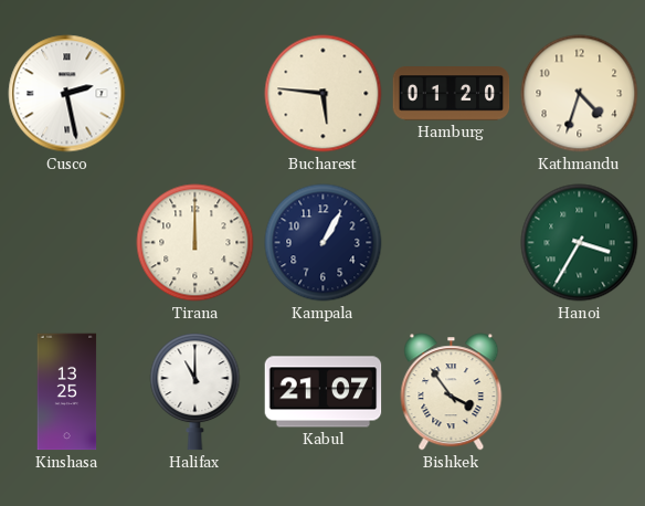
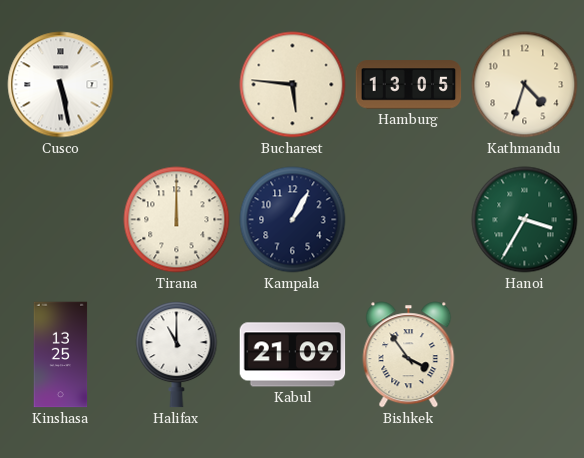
Cusco: 2:28 -> 5:28 (61, 85)
Hamburg: 01:20 -> 13:05 (409, 85)
Kabul: 21:07 -> 21:09 (293, 355)
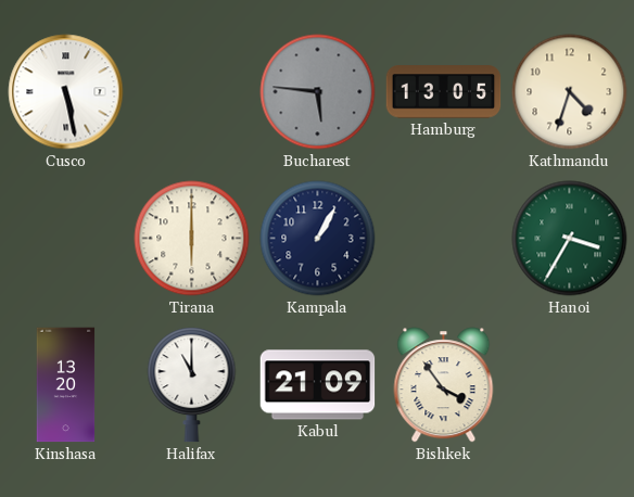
Bucharest dial: cream -> grey (318, 92)
Tirana: 12:00 -> 6:00 (192, 239)
Kinshasa: 13:25 -> 13:20 (66, 385)
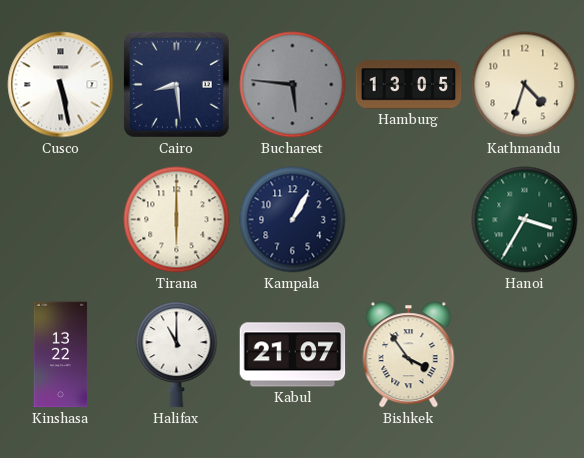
Cairo: none -> 8:29 (176, 84)
Kinshasa: 13:20 -> 13:22 (61, 355)
Kabul: 21:09 -> 21:07 (293, 355)
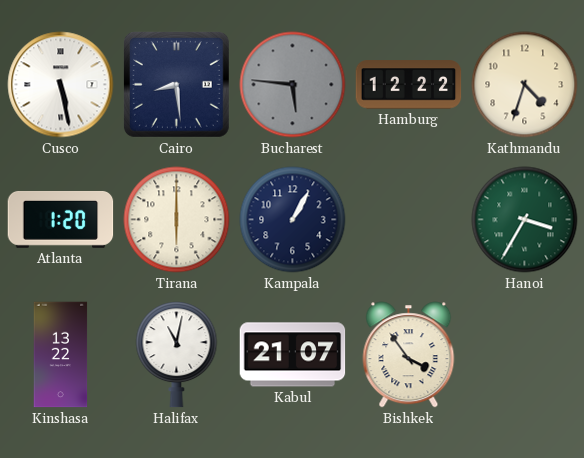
Hamburg: 13:05 -> 12:22 (409, 85)
Atlanta: none -> 1:20 (61, 219)
Halifax: 11:00 -> 11:02 (177, 355)
